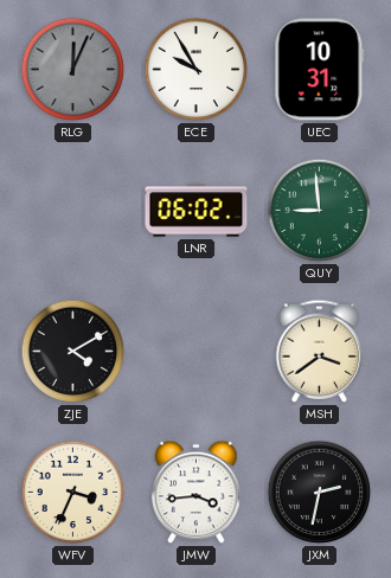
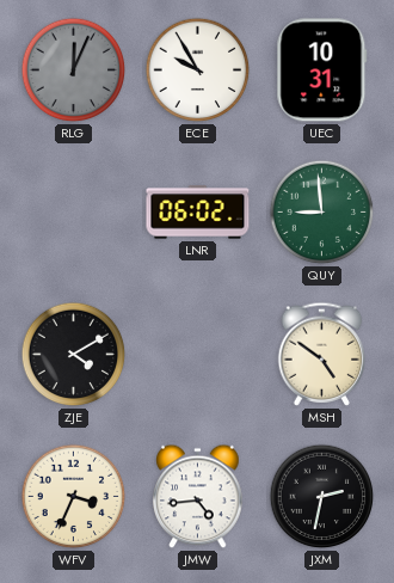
MSH: 3:39 -> 4:51 (322, 354)
JMW: 3:44 -> 4:44 (198, 497)
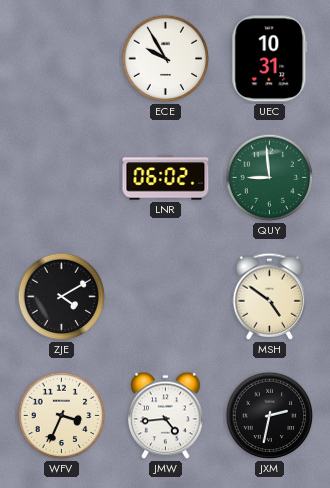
RLG: 12:04 -> none (74, 70)
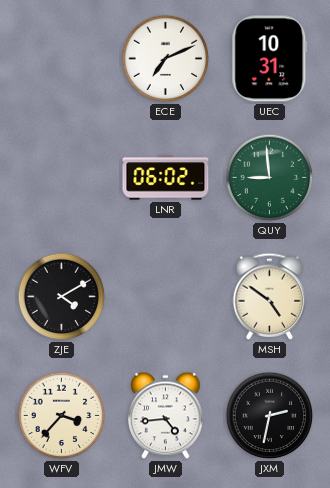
ECE: 9:55 -> 7:11 (166, 59)
WFV: 3:34 -> 3:37 (62, 416)
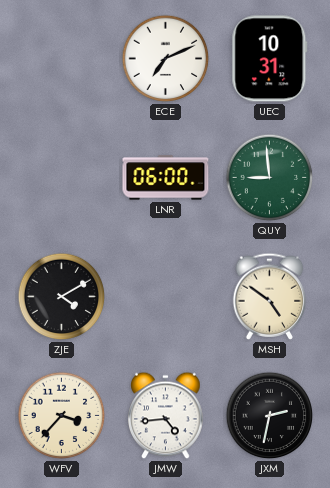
LNR: 06:02 -> 06:00 (166, 178)
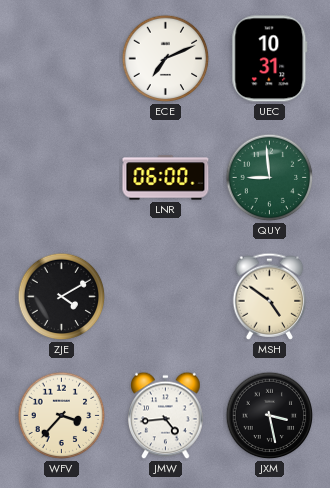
JXM: 2:32 -> 3:28 (270, 416)
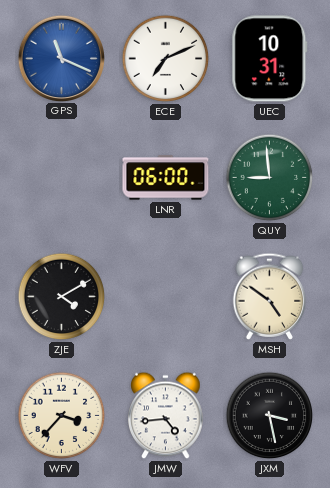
GPS: none -> 11:19 (61, 58)
